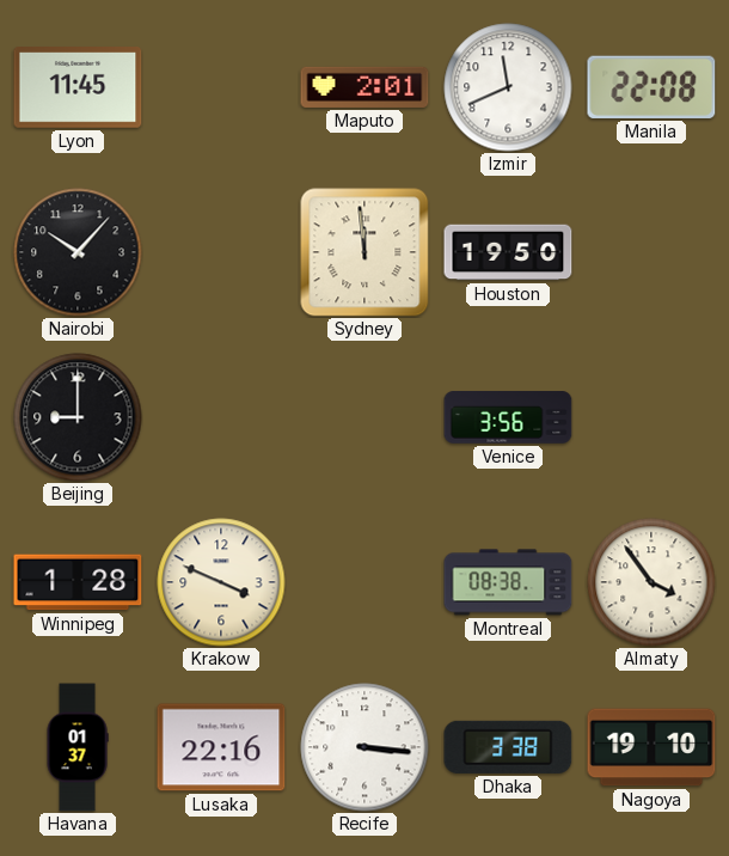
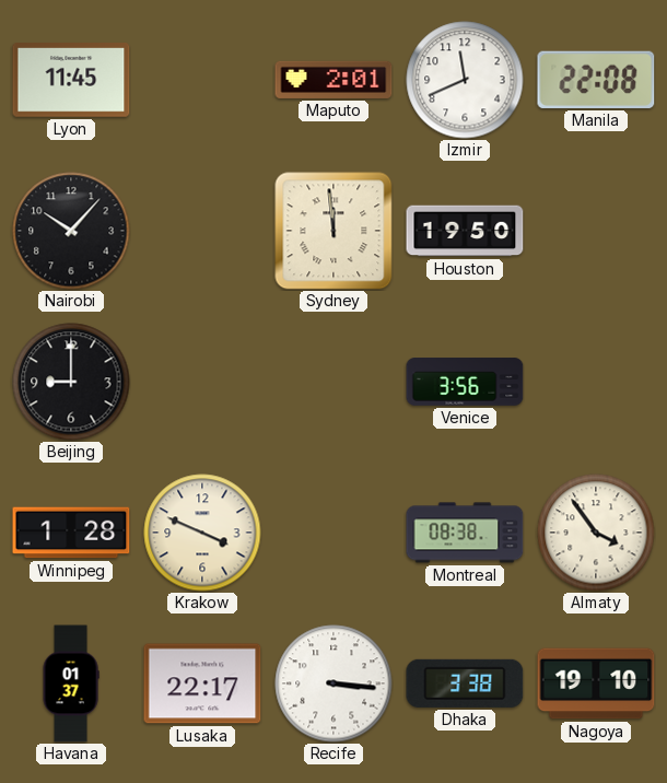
Lusaka: 22:16 -> 22:17 (202, 683)
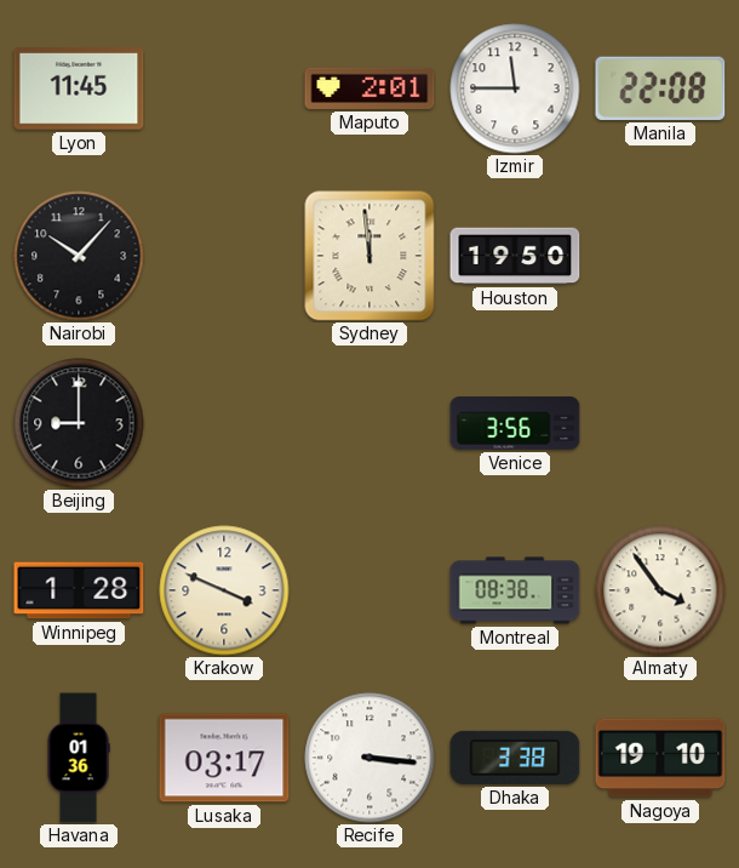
Izmir: 11:41 -> 11:45 (515, 88)
Havana: 01:37 -> 01:36 (79, 758)
Lusaka: 22:17 -> 03:17 (224, 758)
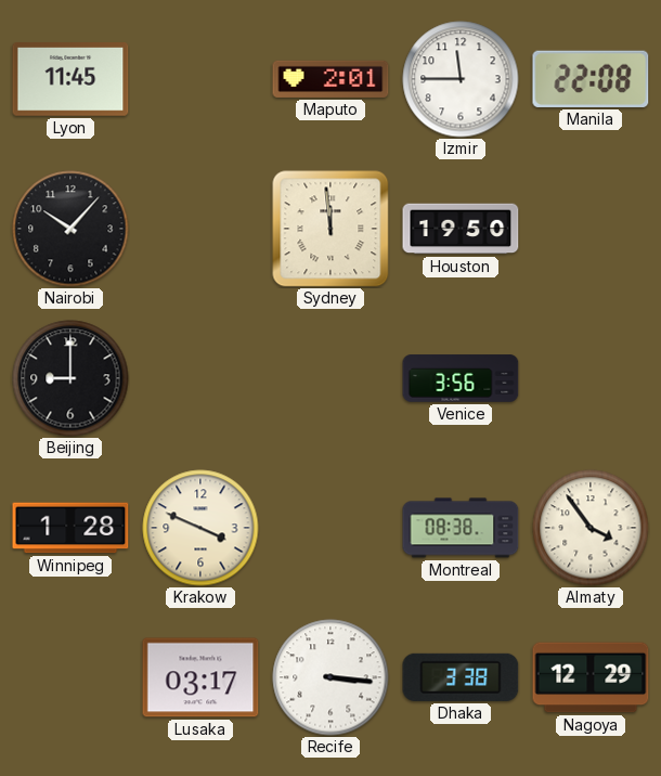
Havana: 01:36 -> none (79, 758)
Nagoya: 19:10 -> 12:29 (591, 677)
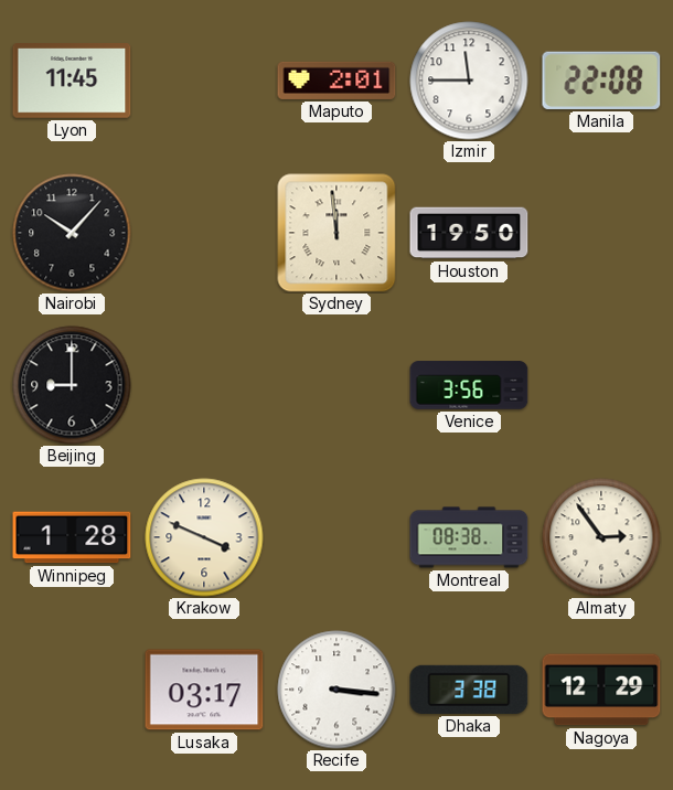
Almaty: 3:54 -> 2:54 (601, 537)
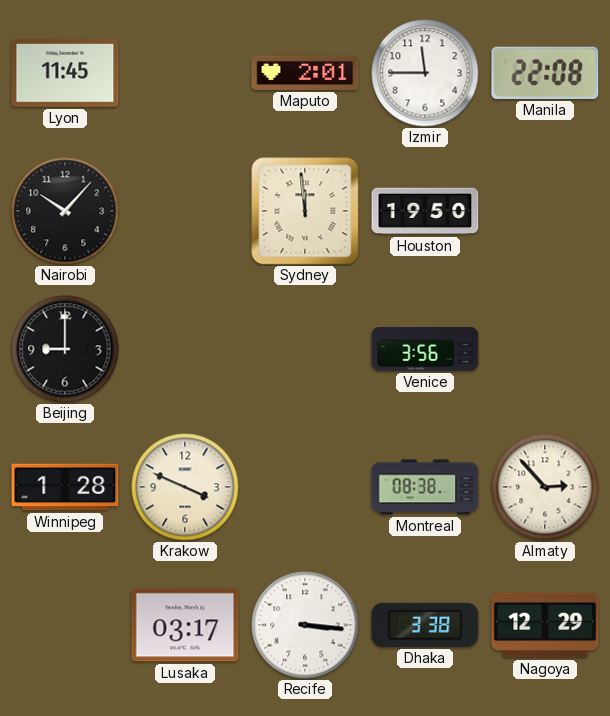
Almaty: 2:54 -> 2:53 (545, 487)
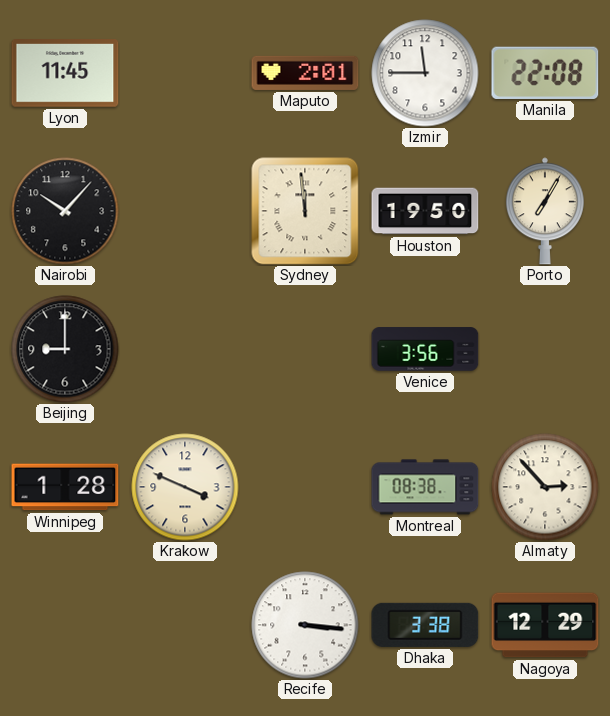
Porto: none -> 7:05 (545, 211)
Lusaka: 03:17 -> none (185, 625)
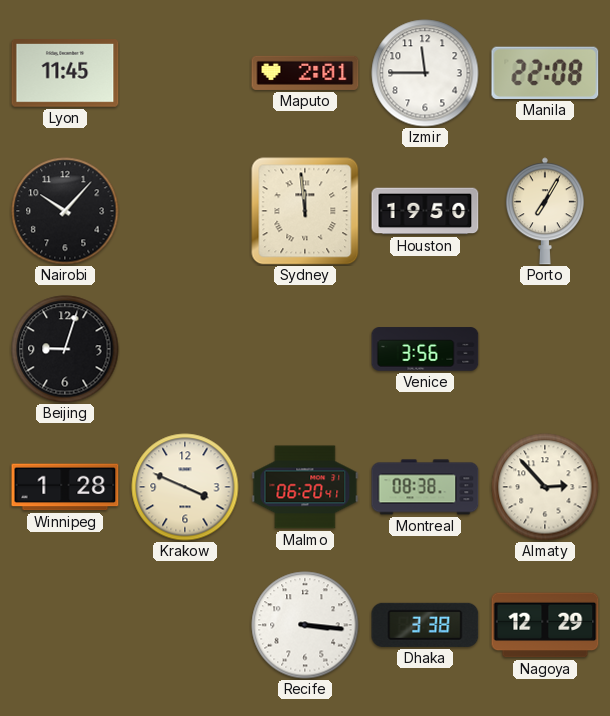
Beijing: 9:00 -> 9:03 (65, 349)
Malmo: none -> 06:20 (305, 487)
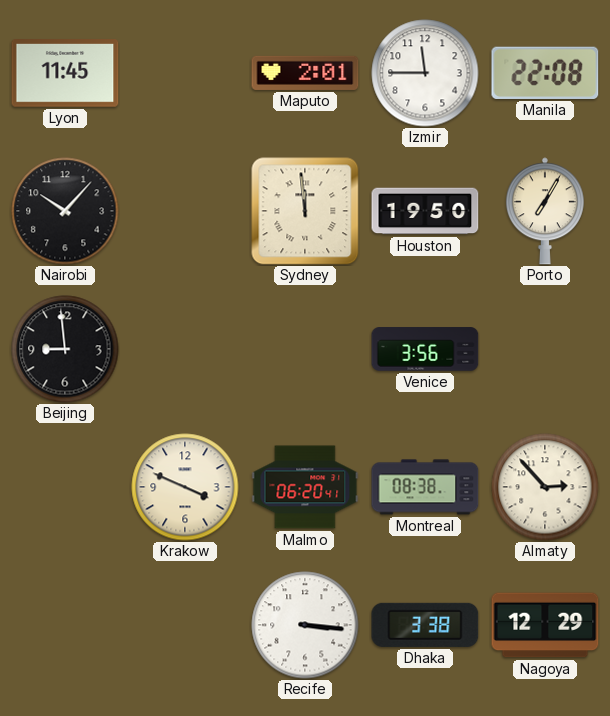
Beijing: 9:03 -> 8:59 (65, 349)
Winnipeg: 1:28 -> none (65, 487)
